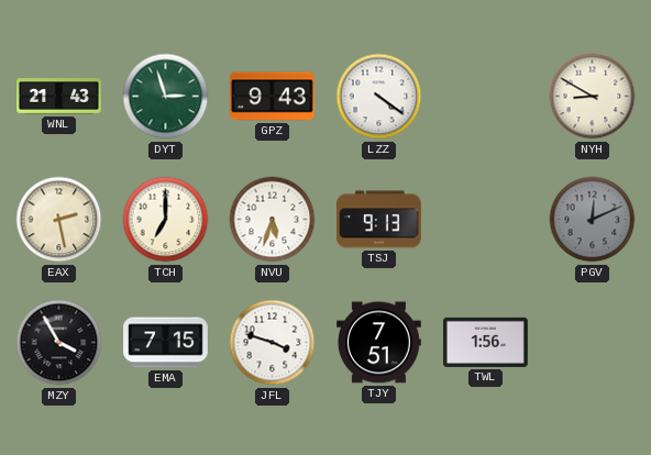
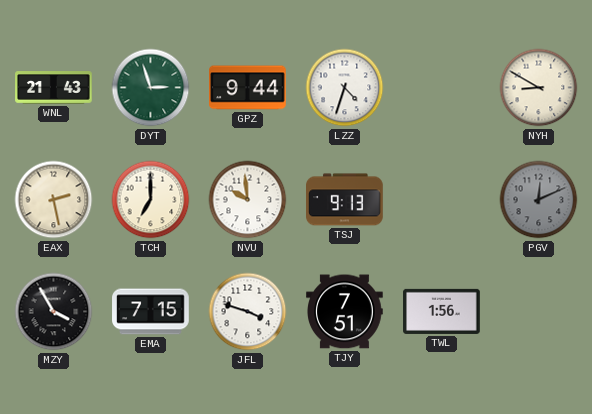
GPZ: 9:43 -> 9:44 (248, 88)
LZZ: 4:21 -> 4:33 (345, 88)
NVU: 5:33 -> 9:59 (248, 200)
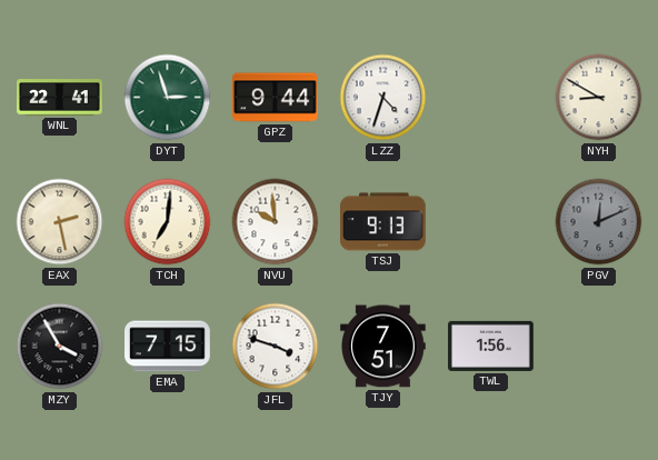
WNL: 21:43 -> 22:41 (60, 98)
TCH: 7:00 -> 7:01 (168, 222)
